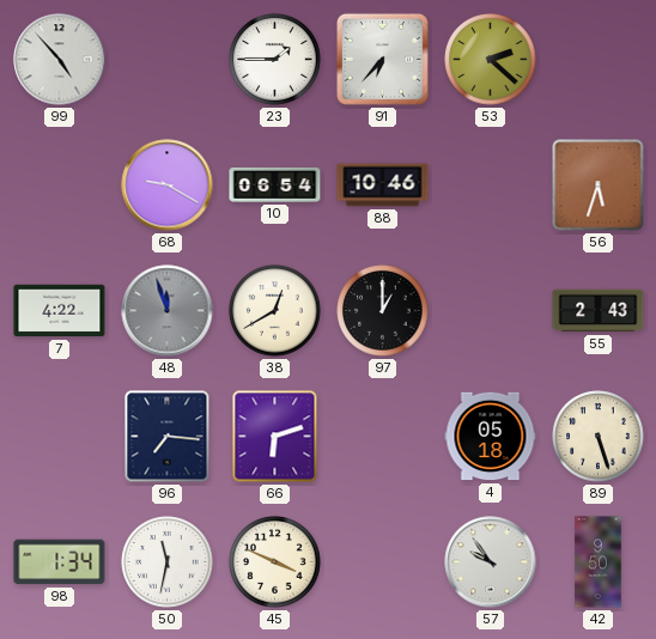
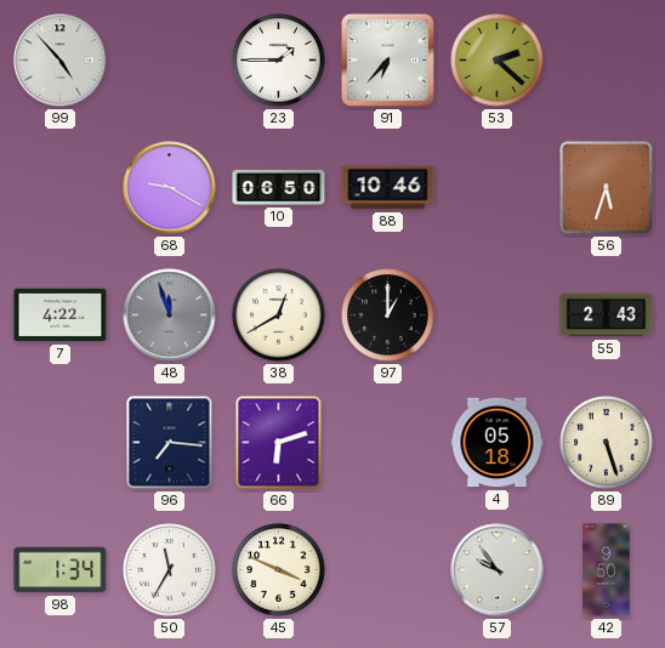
10: 06:54 -> 06:50 (279, 187)
50: 11:32 -> 11:35 (170, 570)
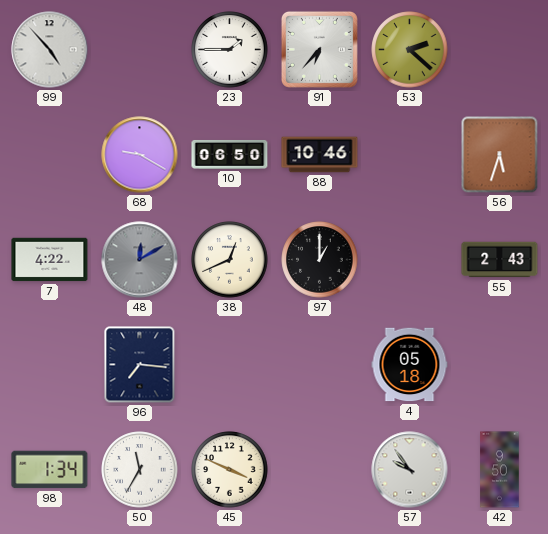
48: 11:57 -> 12:10 (140, 260)
38: 12:40 -> 12:41 (230, 260)
66: 6:12 -> none (279, 443)
89: 5:27 -> none (607, 443)
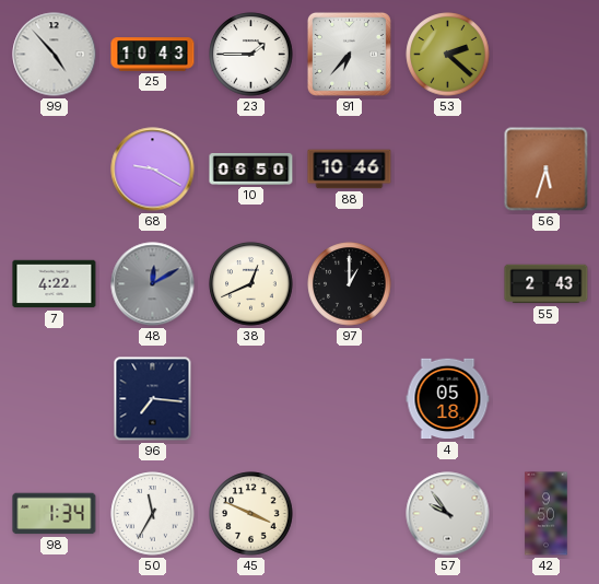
25: none -> 10:43 (153, 55)
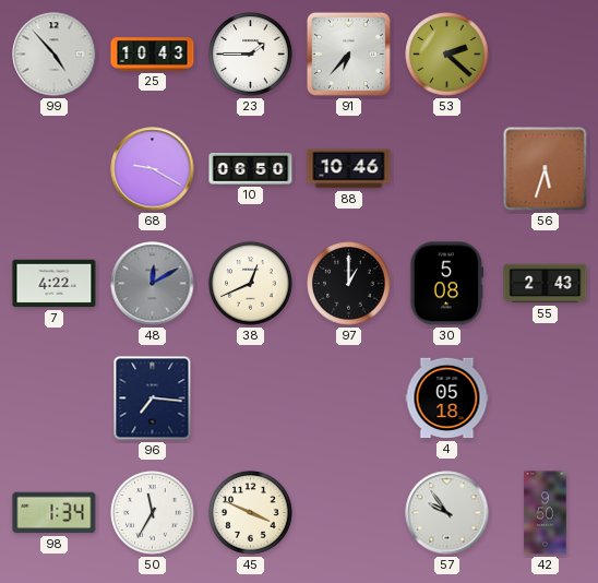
30: none -> 5:08 (447, 284)
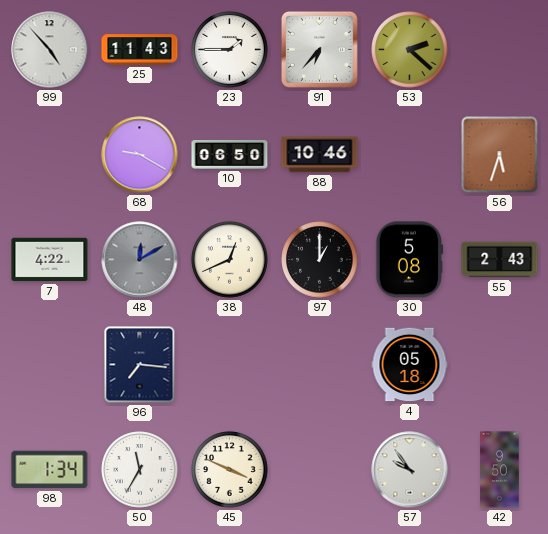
25: 10:43 -> 11:43 (140, 50)
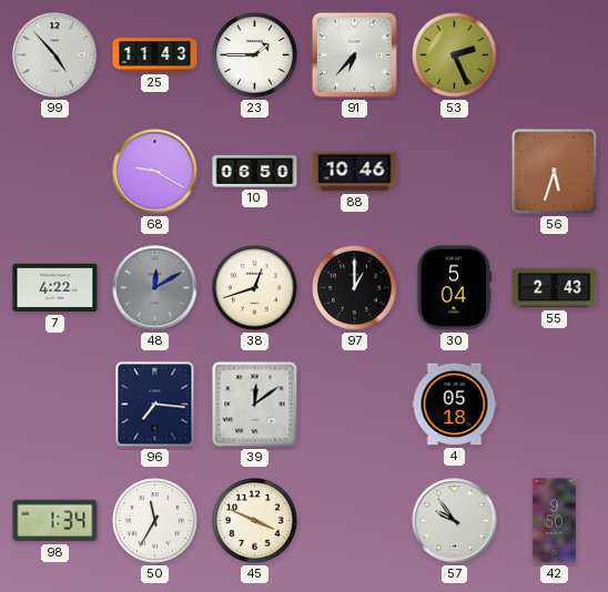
53: 2:22 -> 2:26 (455, 55)
38: 12:41 -> 12:42 (255, 288)
30: 5:08 -> 5:04 (455, 288)
39: none -> 12:09 (255, 405)
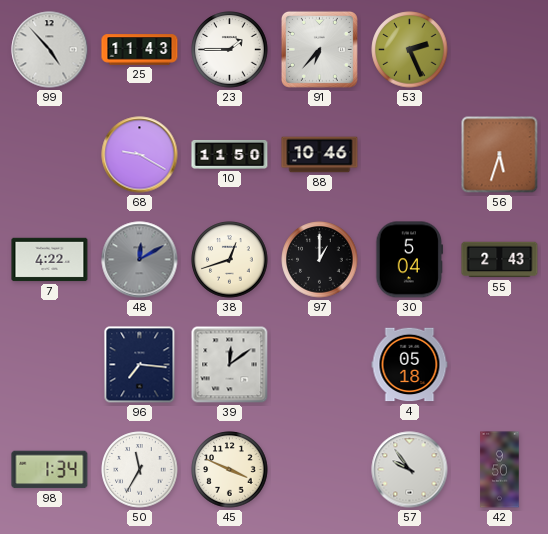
10: 06:50 -> 11:50 (230, 154)
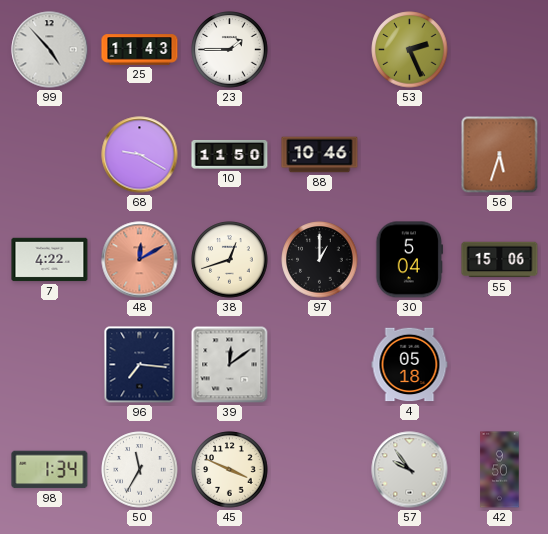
91: 6:37 -> none (319, 49)
48 dial: grey -> salmon (140, 260)
55: 2:43 -> 15:06 (500, 260)
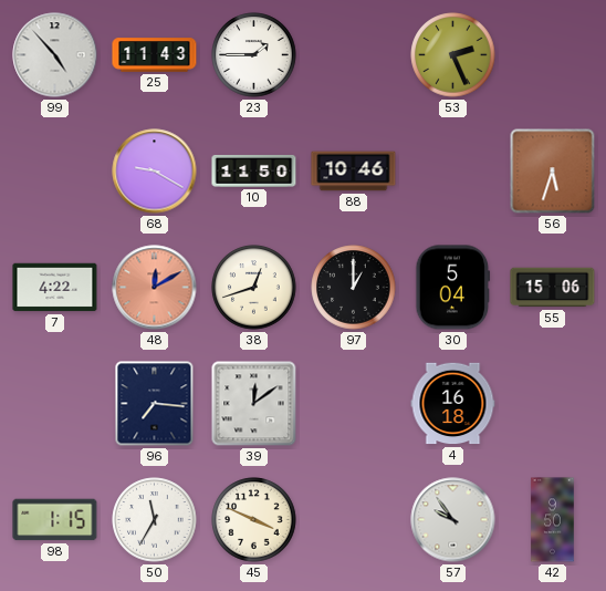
4: 05:18 -> 16:18 (453, 404)
98: 1:34 -> 1:15 (55, 520)
